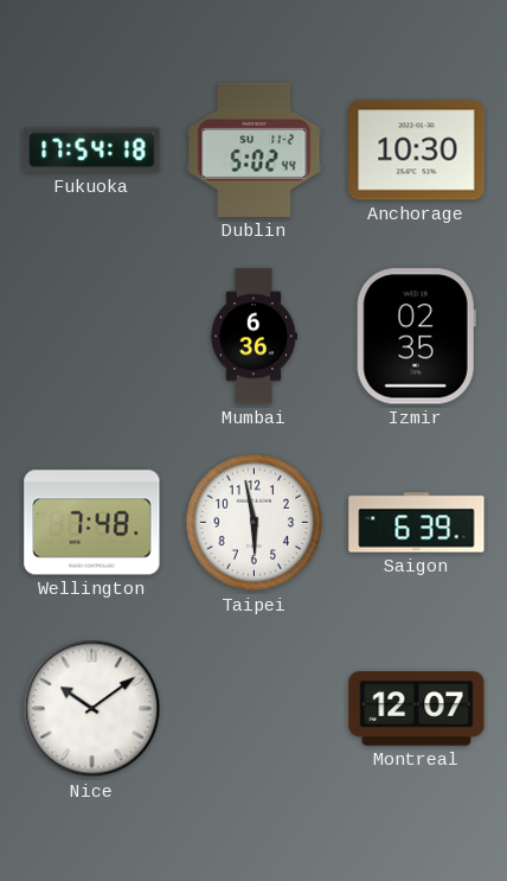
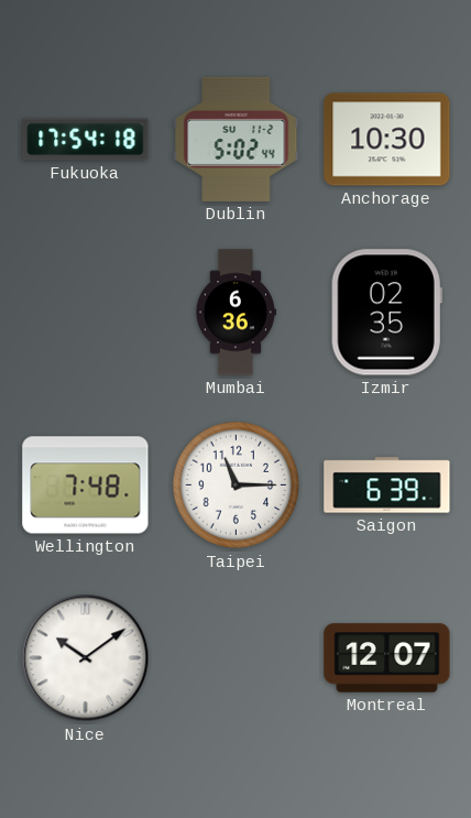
Taipei: 5:58 -> 11:15 (237, 486)
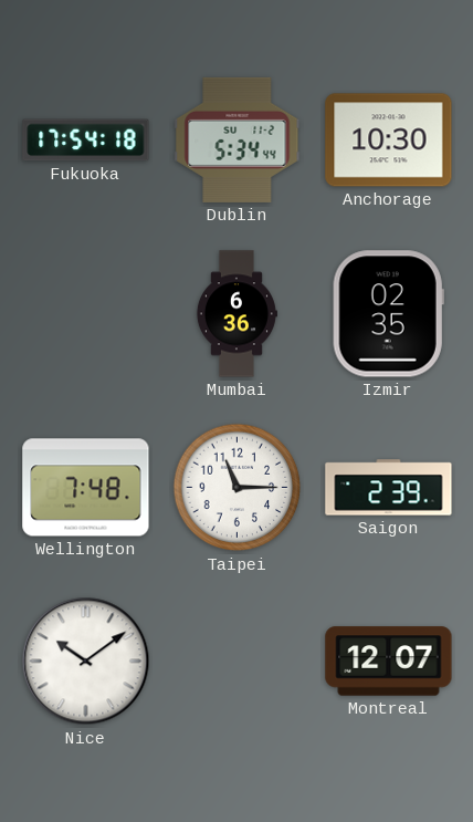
Dublin: 5:02 -> 5:34 (238, 139)
Saigon: 6:39 -> 2:39 (389, 488)
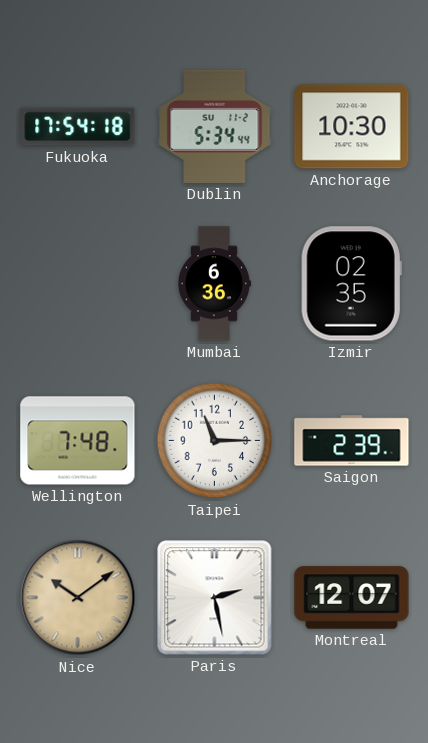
Nice dial: white -> champagne (78, 598)
Paris: none -> 2:28 (215, 598)
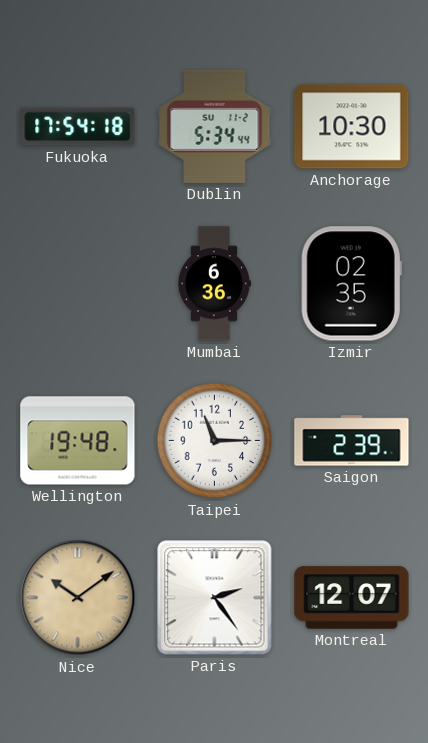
Wellington: 7:48 -> 19:48 (78, 441)
Paris: 2:28 -> 2:24 (215, 598)
